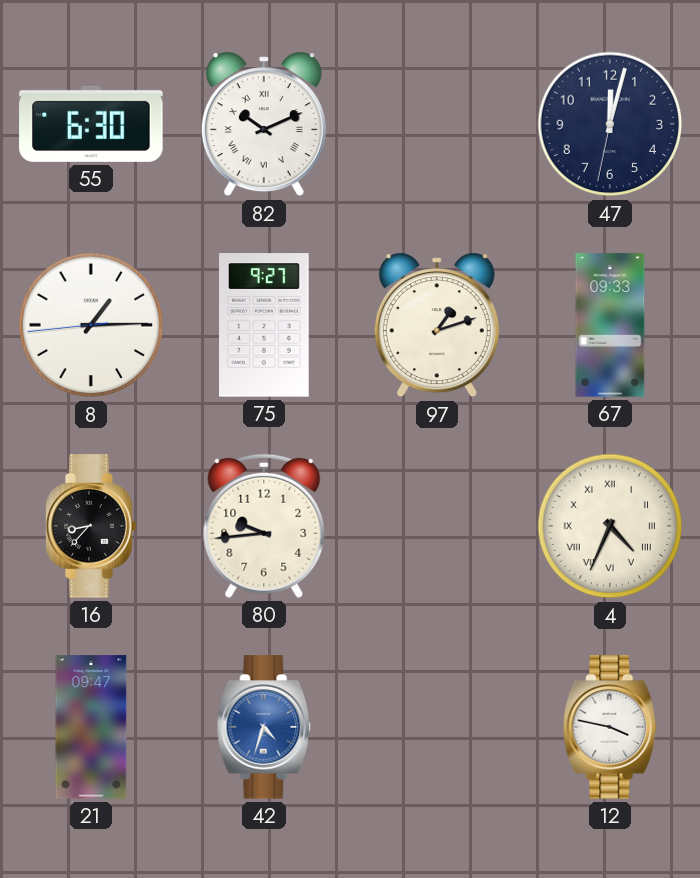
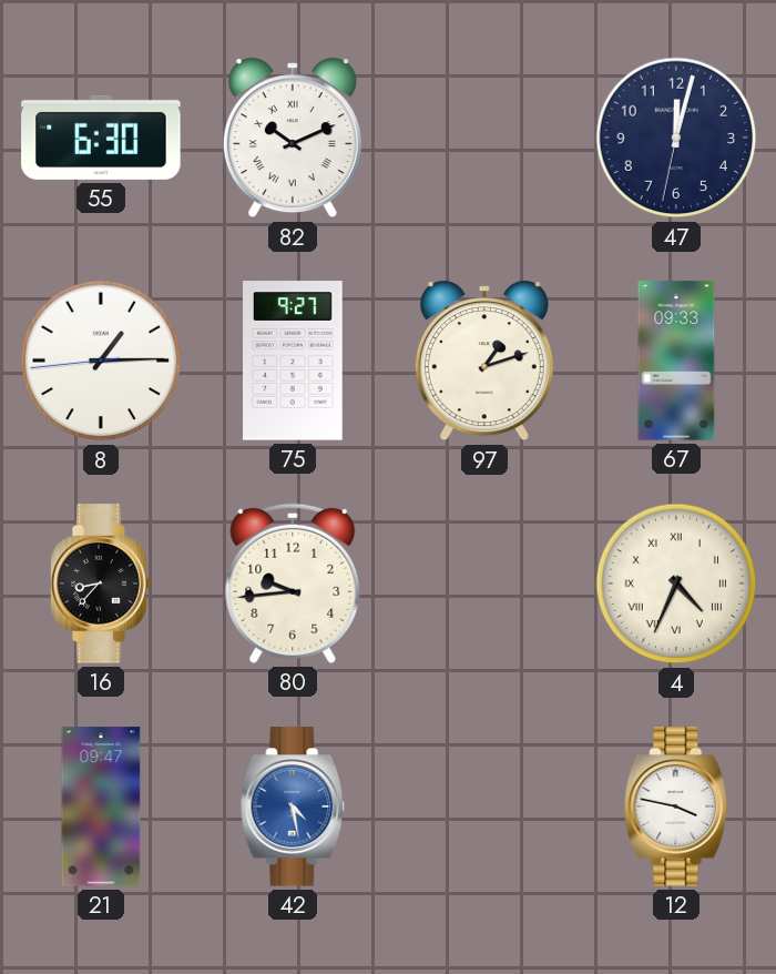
42: 4:33 -> 4:28 (293, 806)
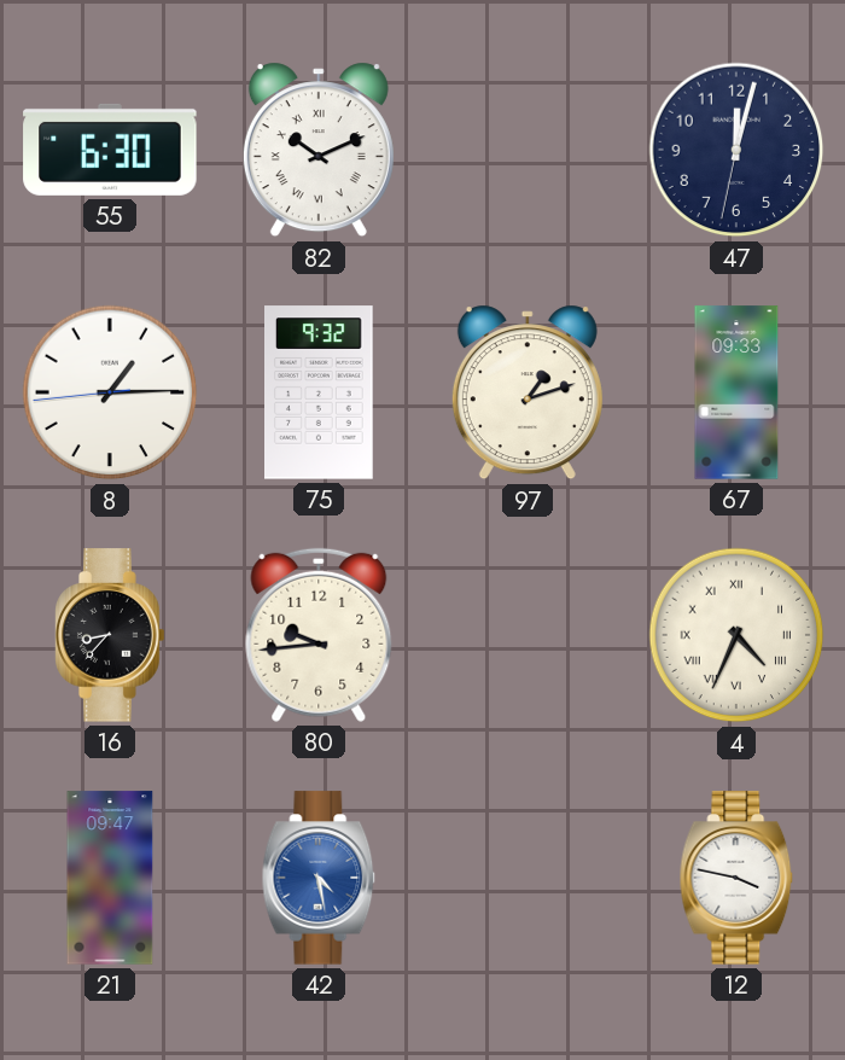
75: 9:27 -> 9:32 (320, 392)
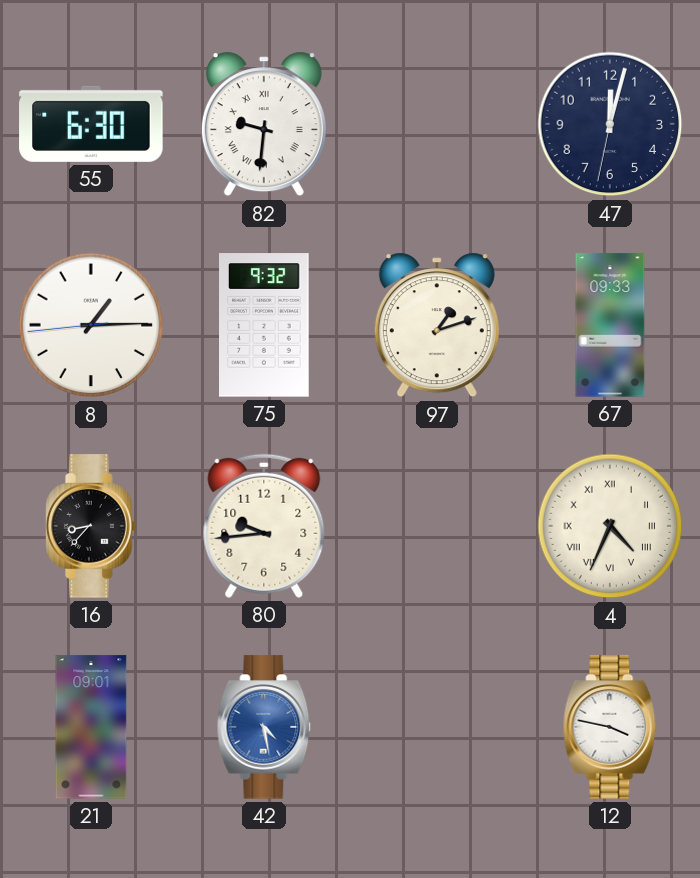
82: 10:11 -> 9:31 (264, 124)
21: 09:47 -> 09:01 (91, 727)
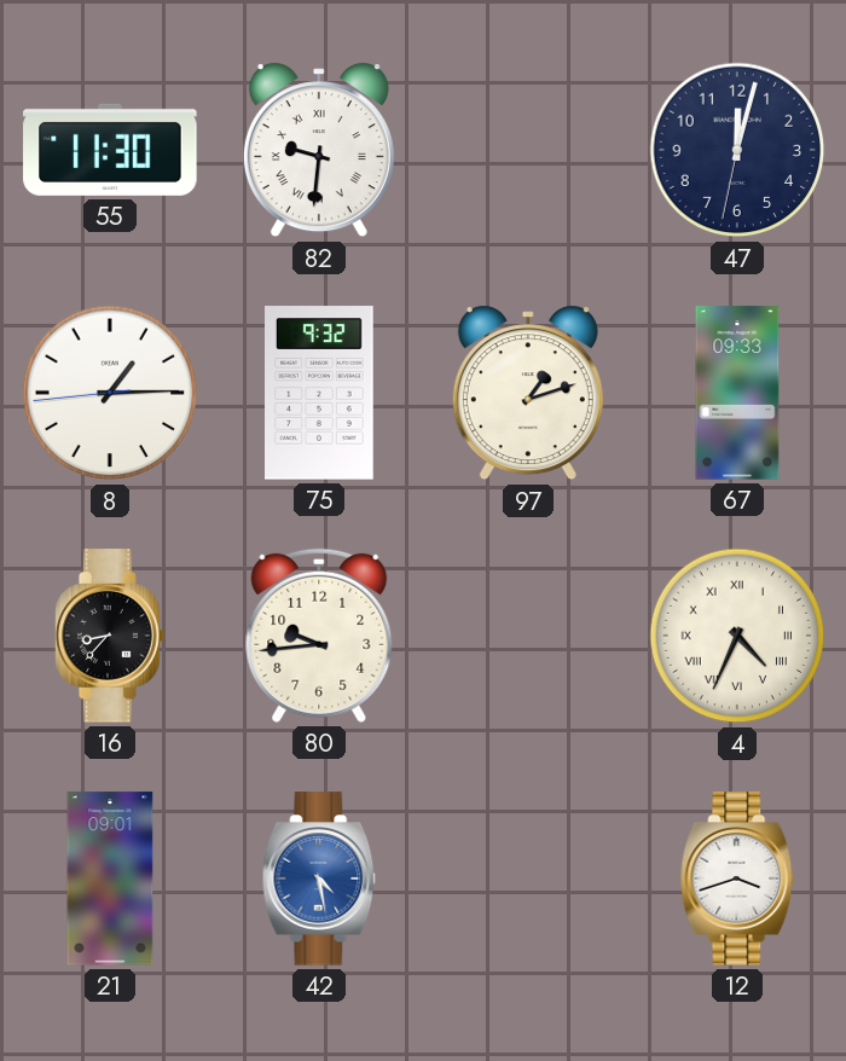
55: 6:30 -> 11:30 (110, 150)
12: 3:47 -> 3:42 (737, 879)
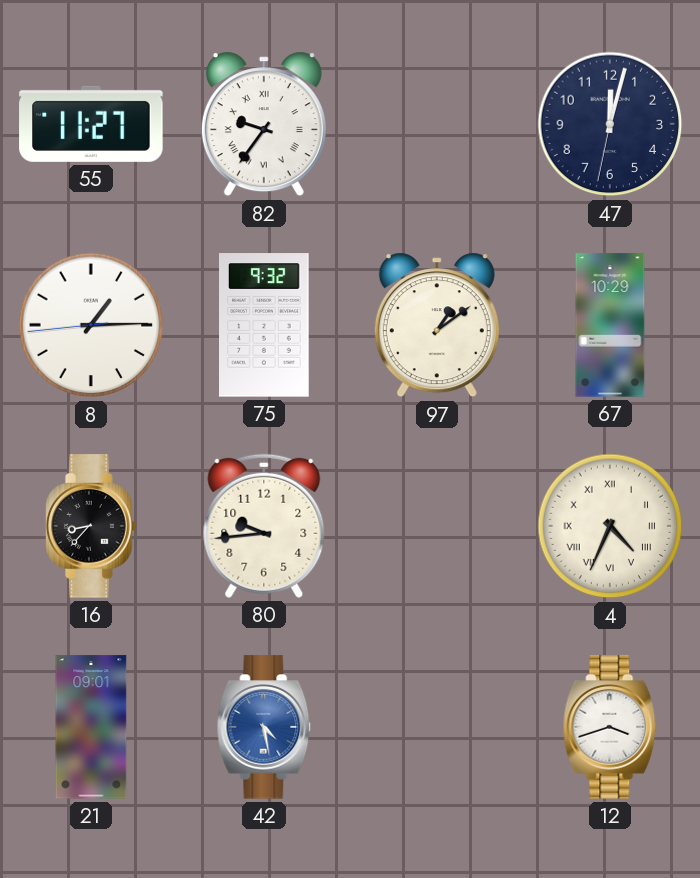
55: 11:30 -> 11:27 (91, 124)
82: 9:31 -> 9:36 (264, 124)
97: 1:12 -> 1:09 (437, 325)
67: 09:33 -> 10:29 (610, 325)
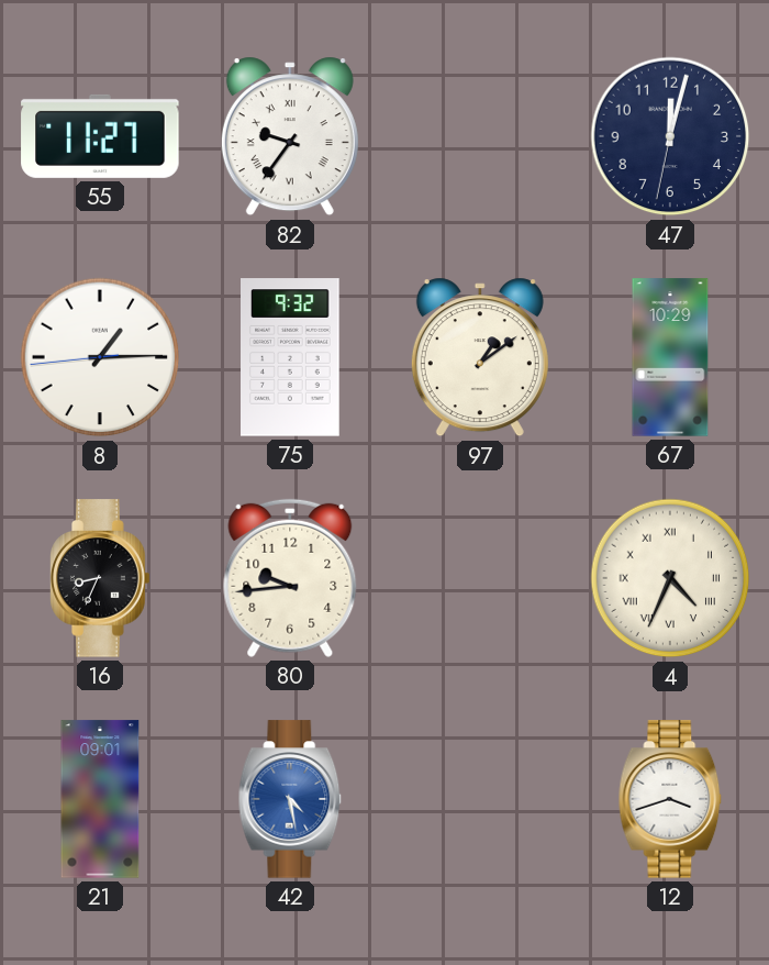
16: 8:37 -> 8:34 (100, 578)
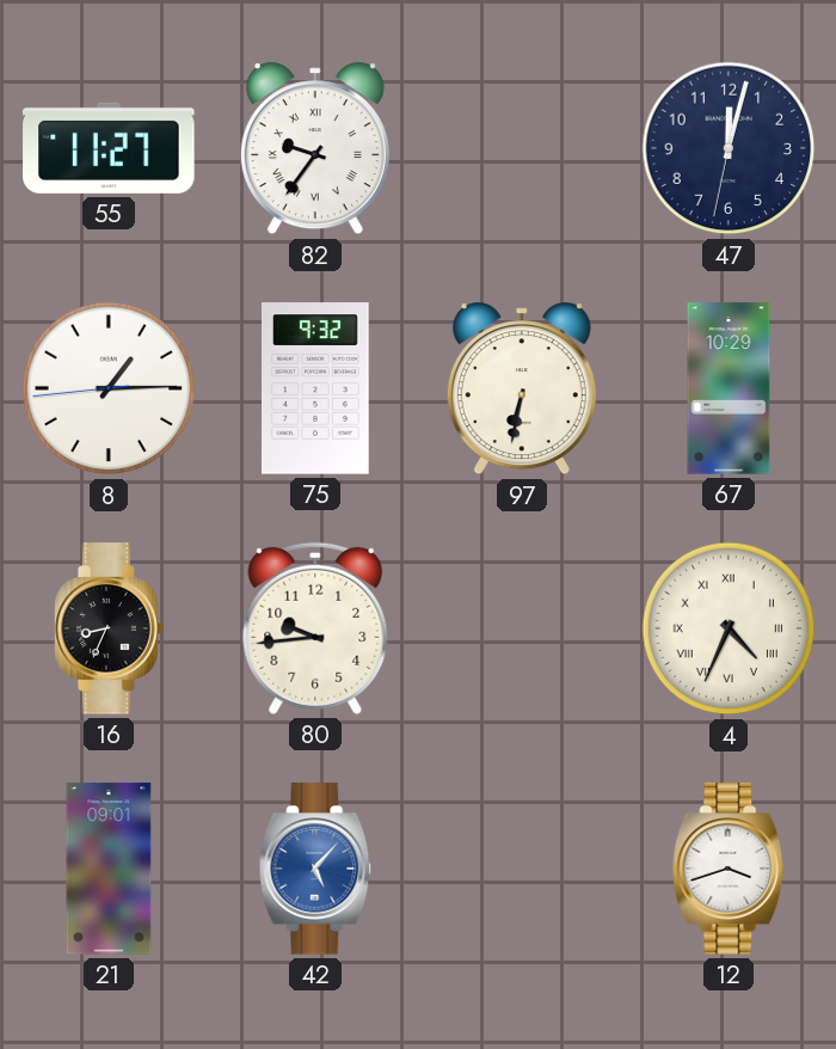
97: 1:09 -> 6:32 (522, 388)
42: 4:28 -> 5:07 (315, 869)
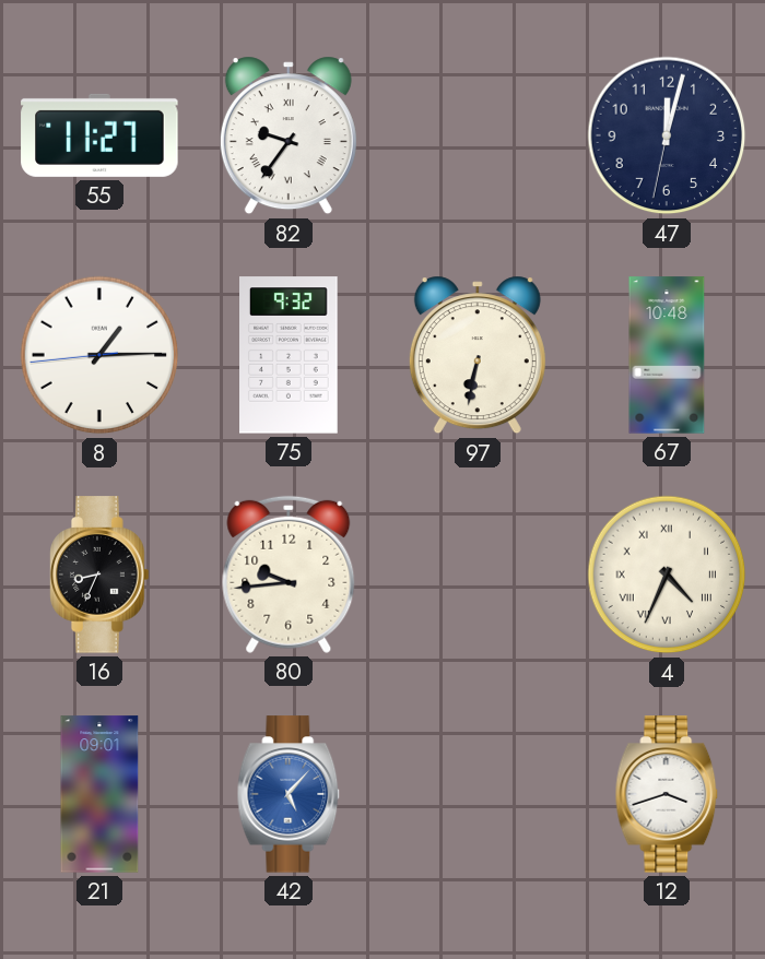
67: 10:29 -> 10:48 (667, 355)
